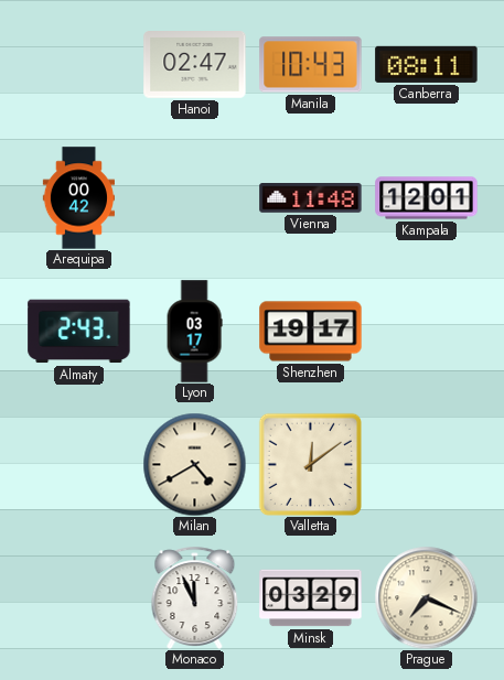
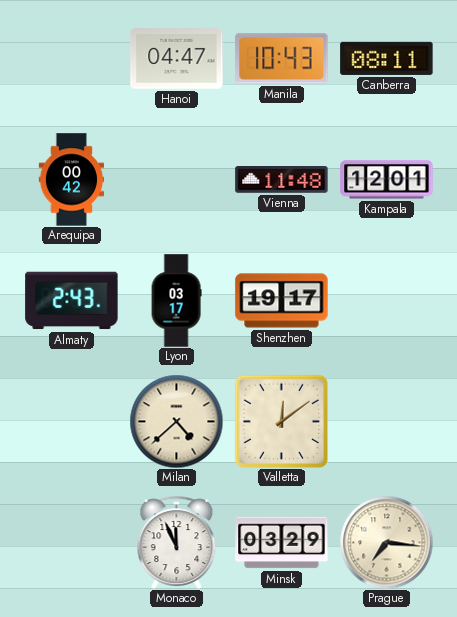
Hanoi: 02:47 -> 04:47 (177, 59)
Milan: 4:40 -> 4:38 (176, 421)
Prague: 7:19 -> 7:16 (386, 542)
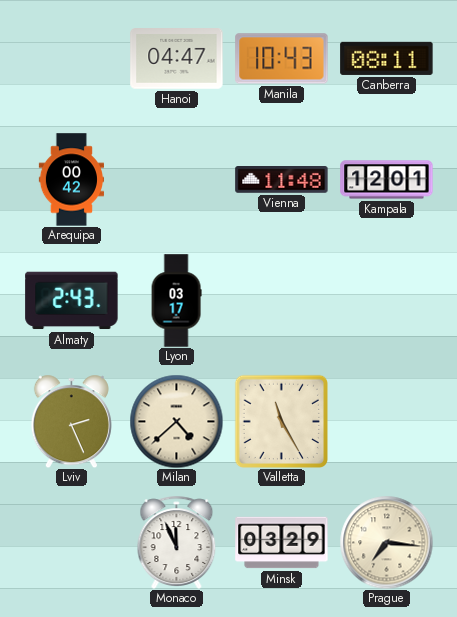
Shenzhen: 19:17 -> none (282, 301)
Lviv: none -> 2:26 (71, 421)
Valletta: 12:09 -> 11:25 (281, 421)
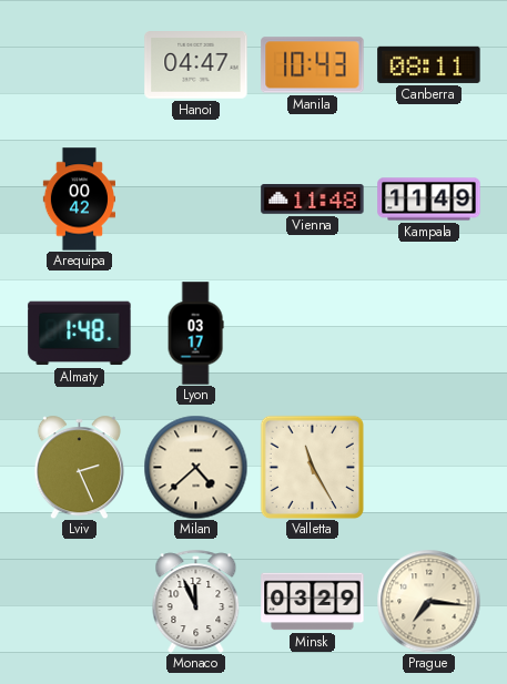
Kampala: 12:01 -> 11:49 (429, 200)
Almaty: 2:43 -> 1:48 (80, 334)
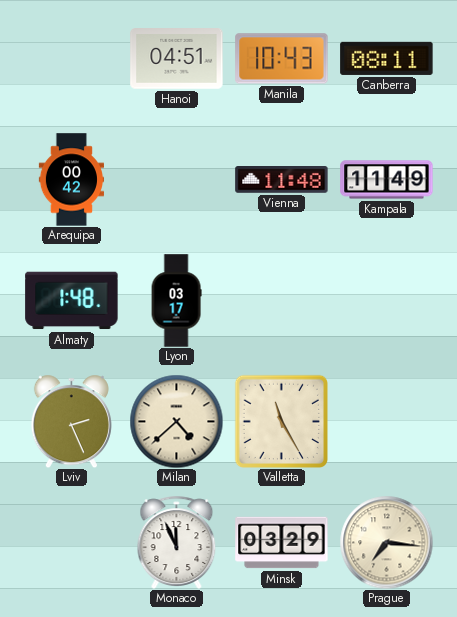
Hanoi: 04:47 -> 04:51 (177, 59)
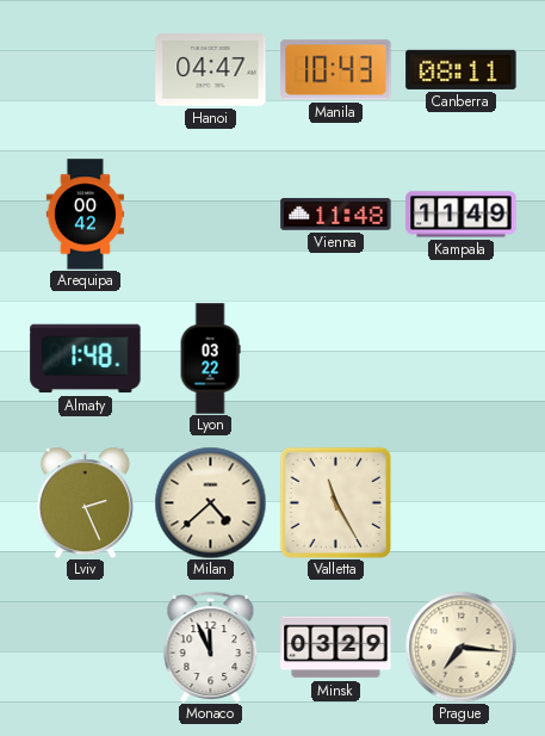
Hanoi: 04:51 -> 04:47 (211, 70)
Lyon: 03:17 -> 03:22 (210, 359)
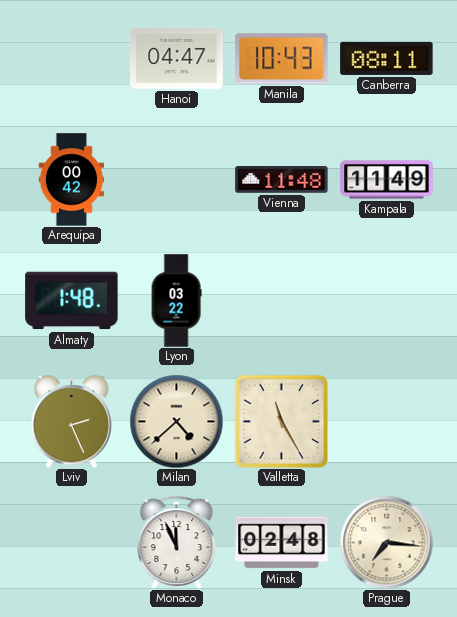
Minsk: 03:29 -> 02:48 (282, 543)
